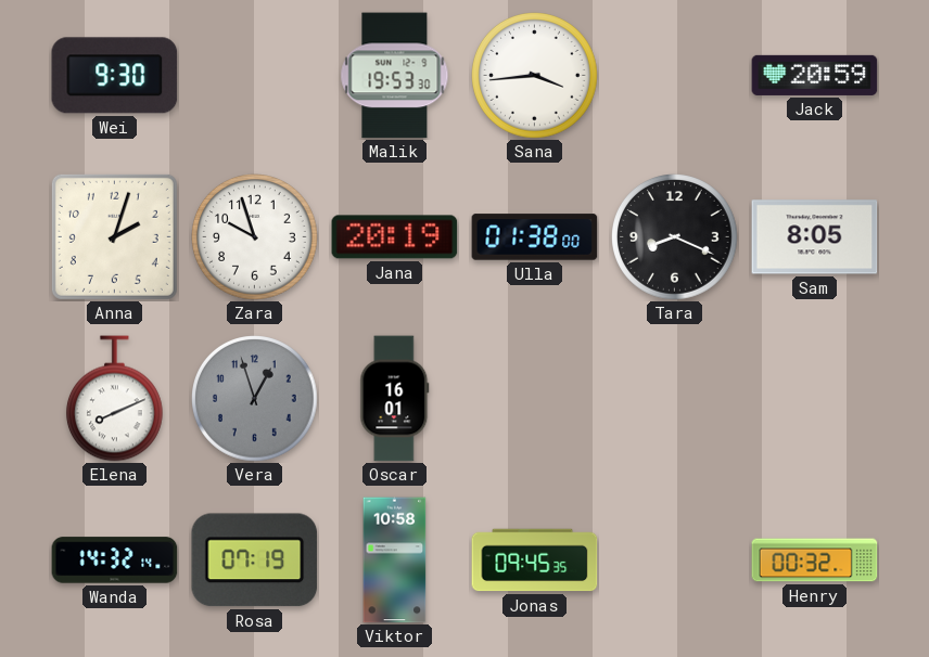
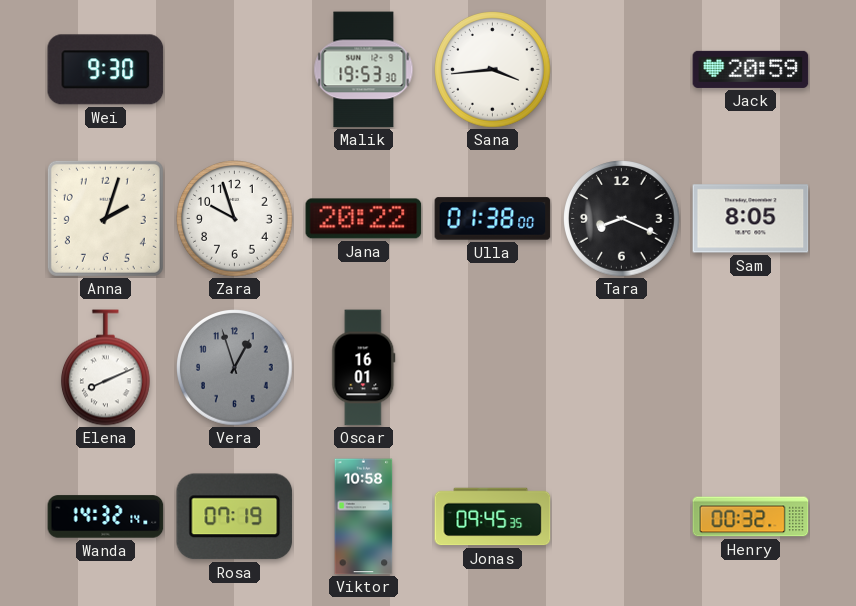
Jana: 20:19 -> 20:22 (364, 219)
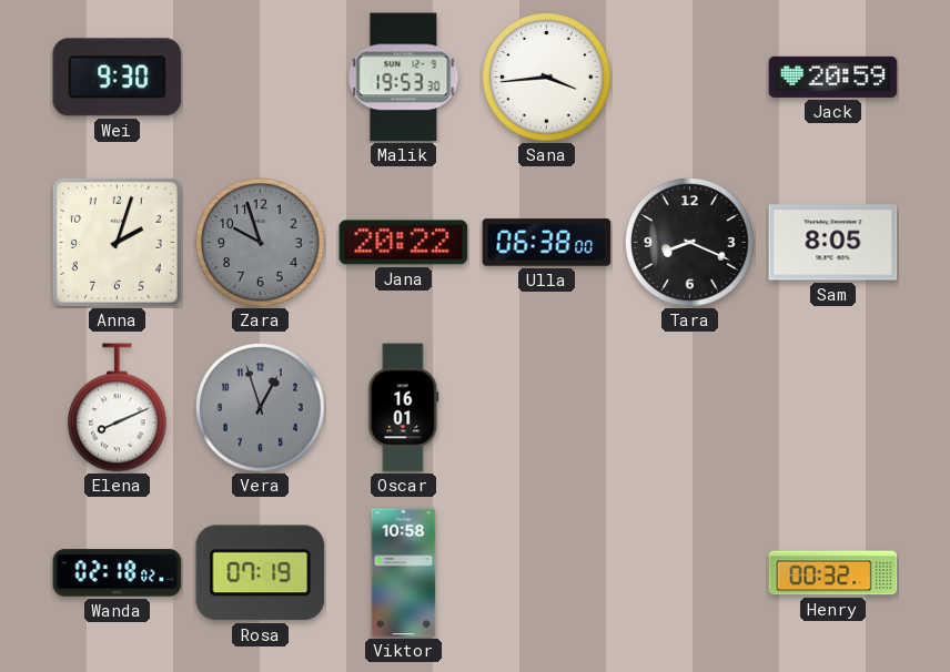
Zara dial: white -> grey (261, 243)
Ulla: 01:38 -> 06:38 (547, 243)
Wanda: 14:32 -> 02:18 (118, 573)
Jonas: 09:45 -> none (493, 517)
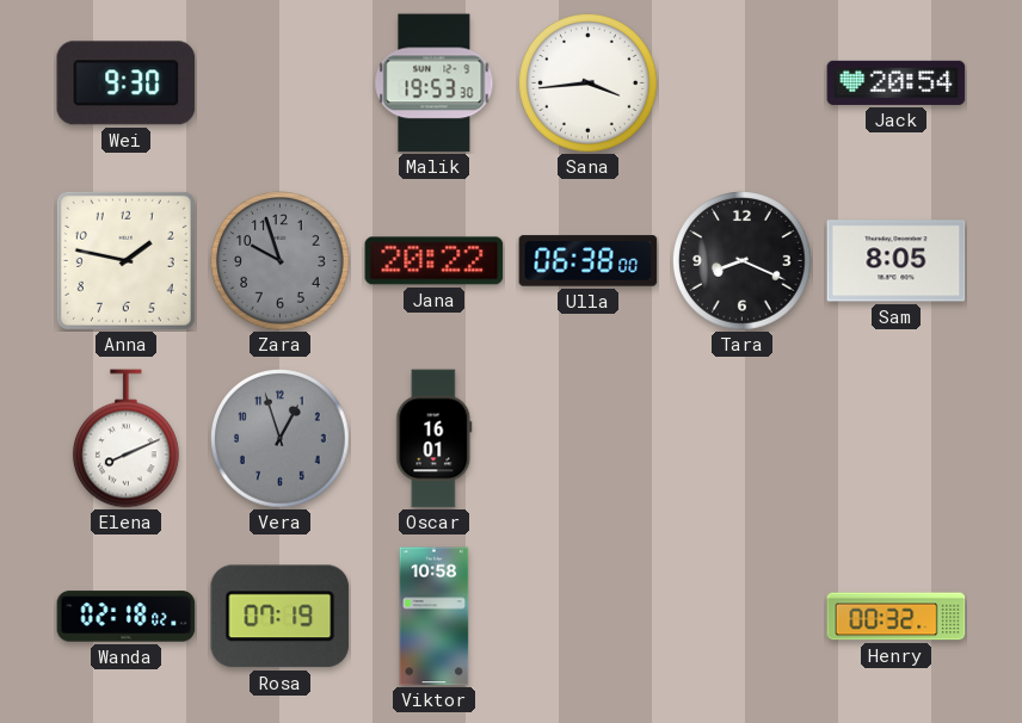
Jack: 20:59 -> 20:54 (897, 82)
Anna: 2:03 -> 1:47 (125, 260)
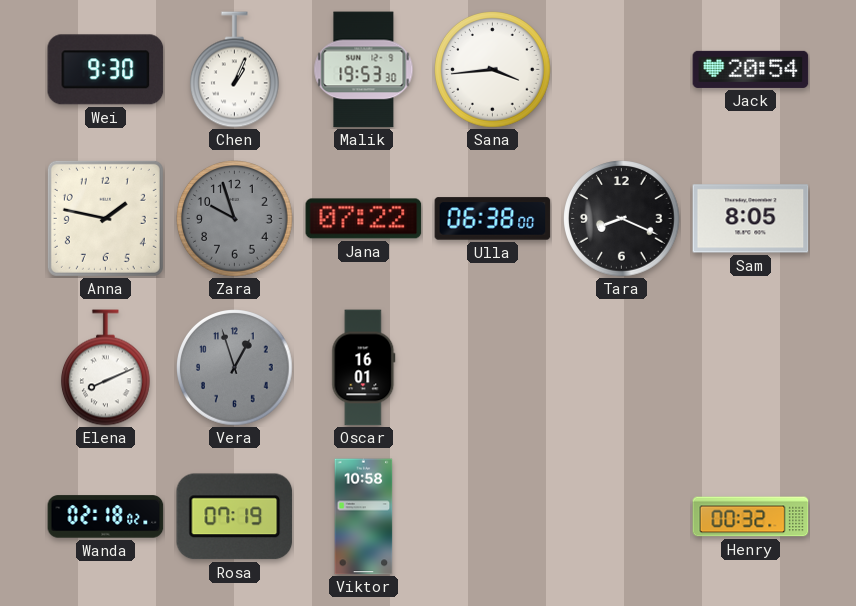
Chen: none -> 1:04 (234, 70)
Jana: 20:22 -> 07:22 (364, 219)
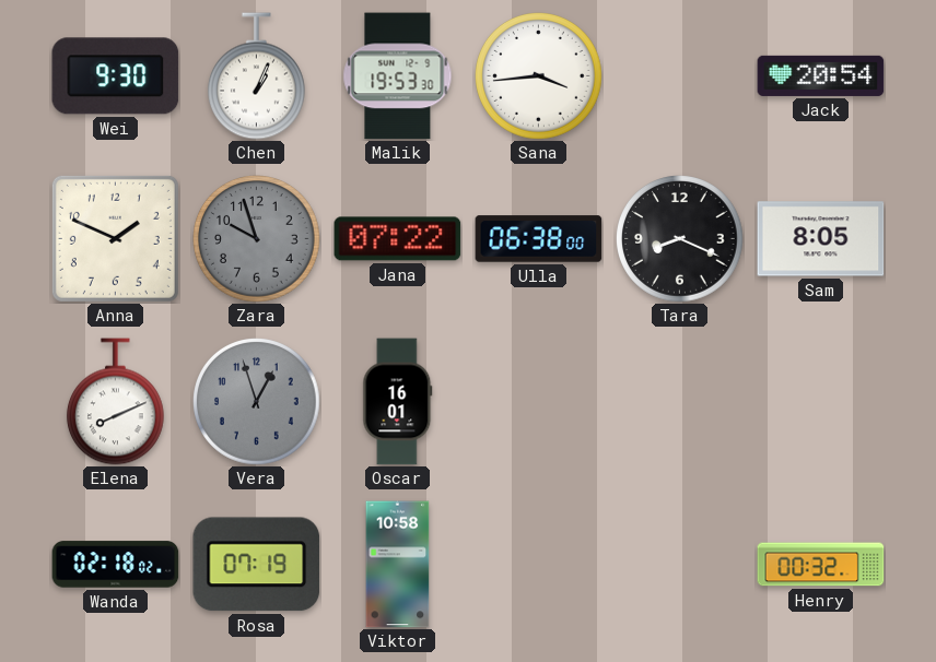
Anna: 1:47 -> 1:49 (115, 238)
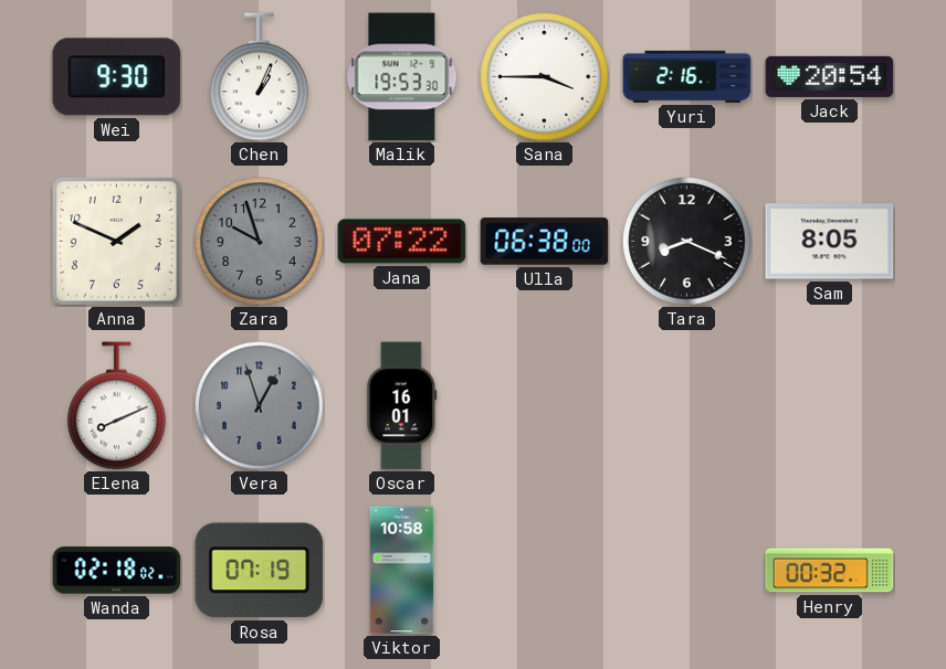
Sana: 3:44 -> 3:45 (545, 77)
Yuri: none -> 2:16 (687, 76)
